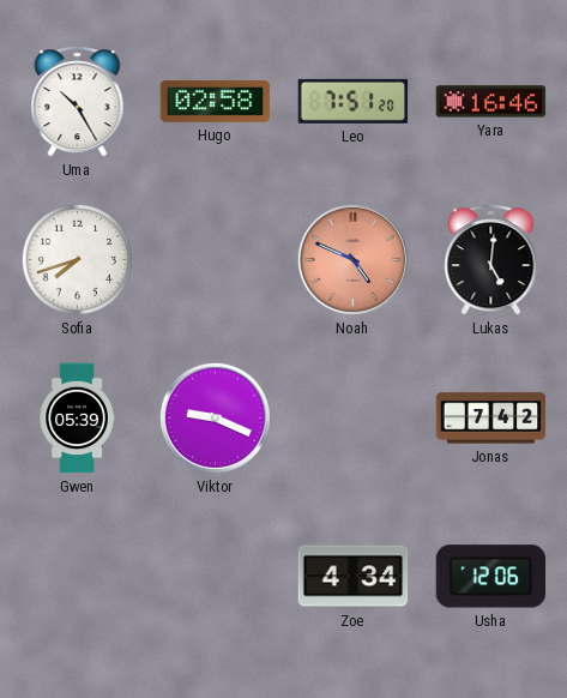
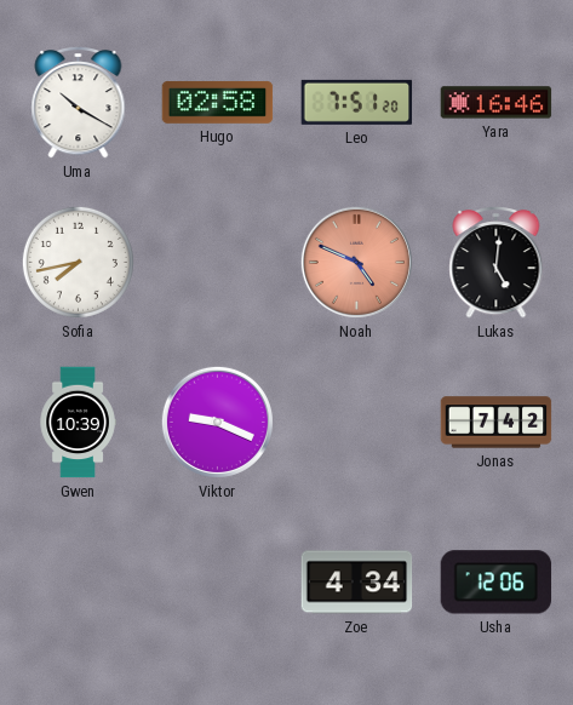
Uma: 10:25 -> 10:20 (79, 102)
Sofia: 7:42 -> 7:43 (78, 262)
Gwen: 05:39 -> 10:39 (78, 423)
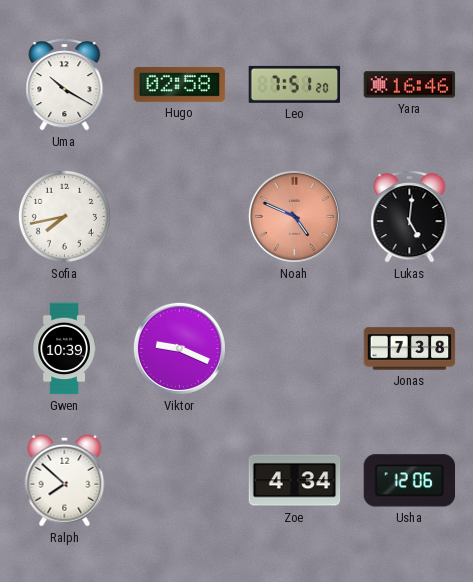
Jonas: 7:42 -> 7:38 (410, 349)
Ralph: none -> 7:52 (65, 480)
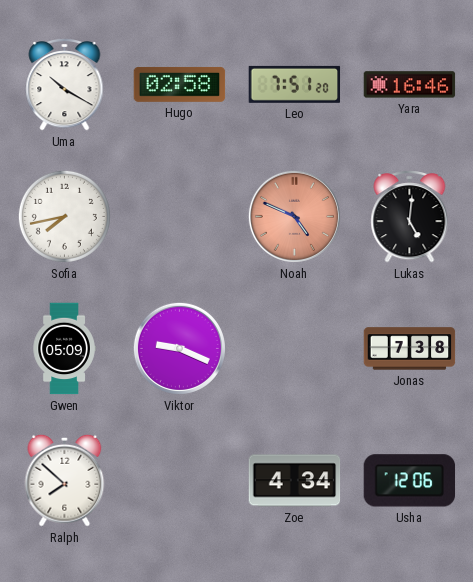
Gwen: 10:39 -> 05:09 (64, 349)
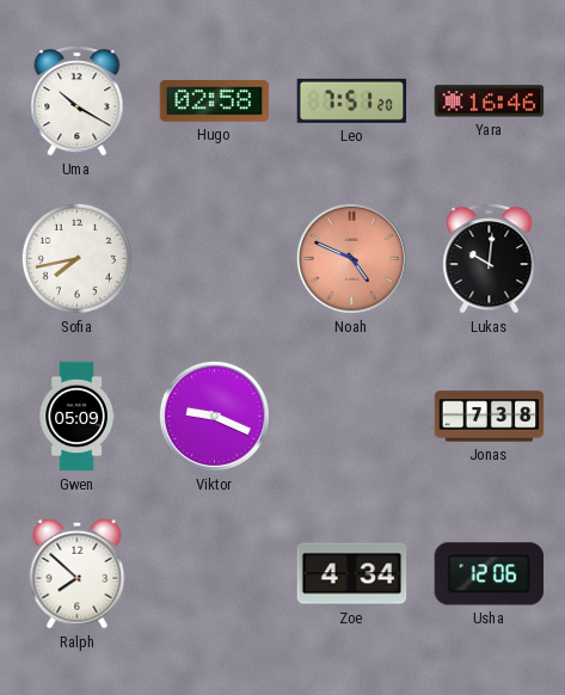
Lukas: 5:01 -> 10:01 (490, 258)
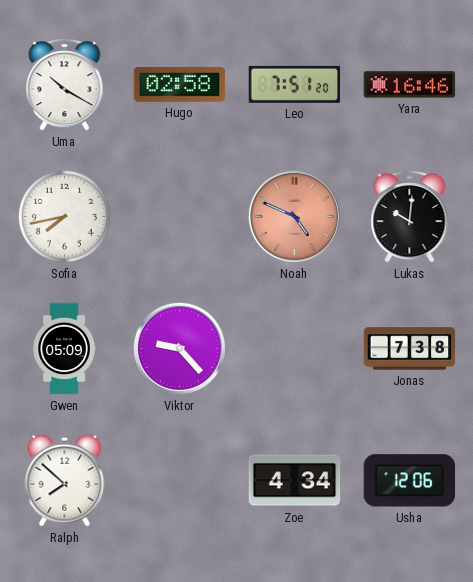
Viktor: 9:19 -> 9:23 (179, 348)
